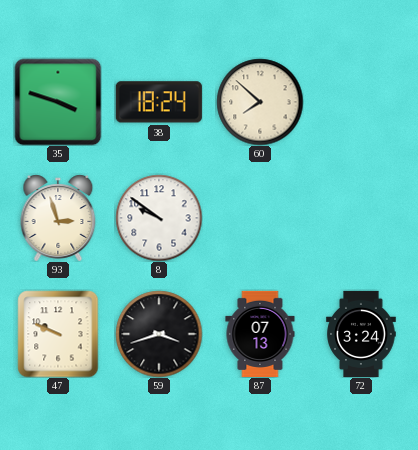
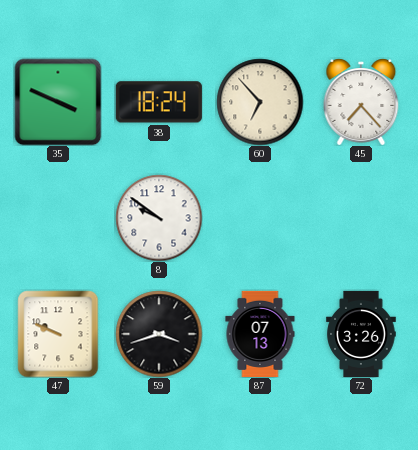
35: 3:48 -> 3:49 (58, 102)
60: 7:52 -> 6:53 (260, 102)
45: none -> 7:23 (361, 102)
93: 2:57 -> none (58, 218)
72: 3:24 -> 3:26 (361, 333)
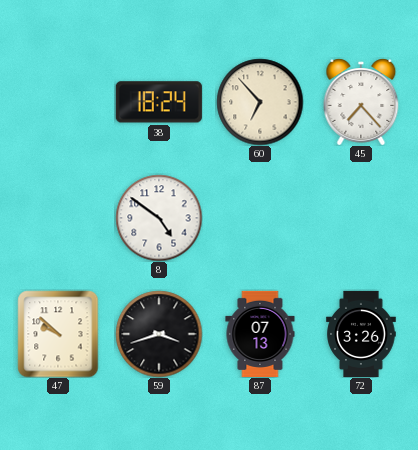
35: 3:49 -> none (58, 102)
8: 9:51 -> 4:51 (159, 218)
47: 9:49 -> 9:52 (58, 334)
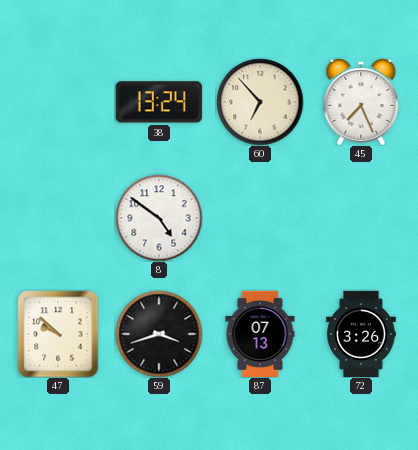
38: 18:24 -> 13:24 (159, 102)
45: 7:23 -> 7:26 (361, 102)
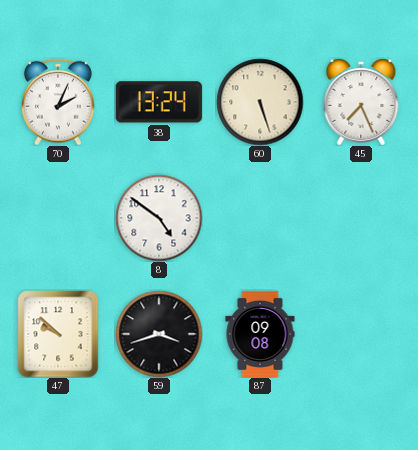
70: none -> 2:04 (59, 102)
60: 6:53 -> 5:27 (260, 102)
87: 07:13 -> 09:08 (260, 333)
72: 3:26 -> none (361, 333)
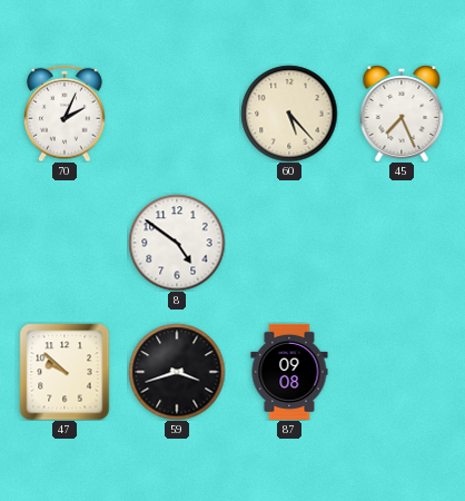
38: 13:24 -> none (159, 102)
60: 5:27 -> 5:23 (289, 114)
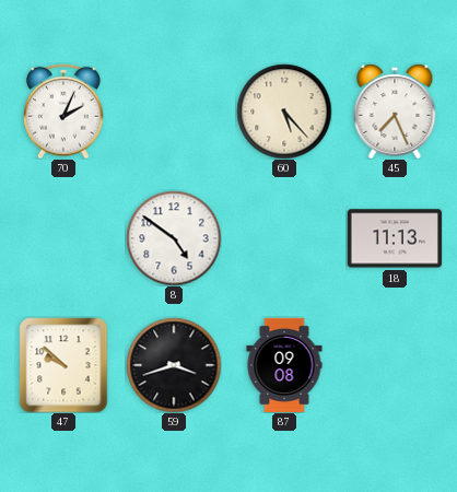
18: none -> 11:13 (395, 238)
